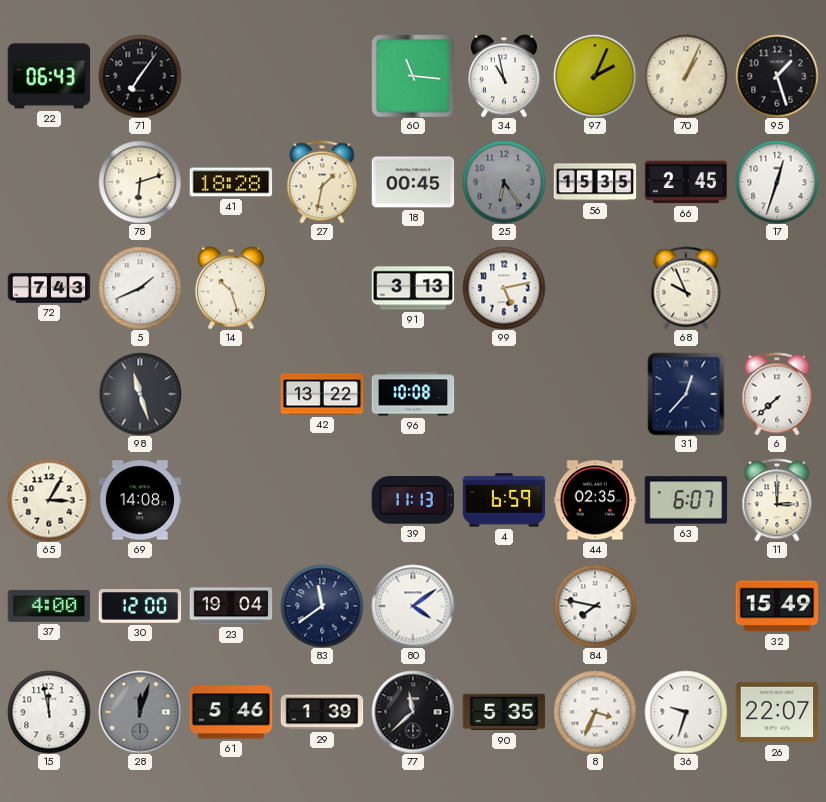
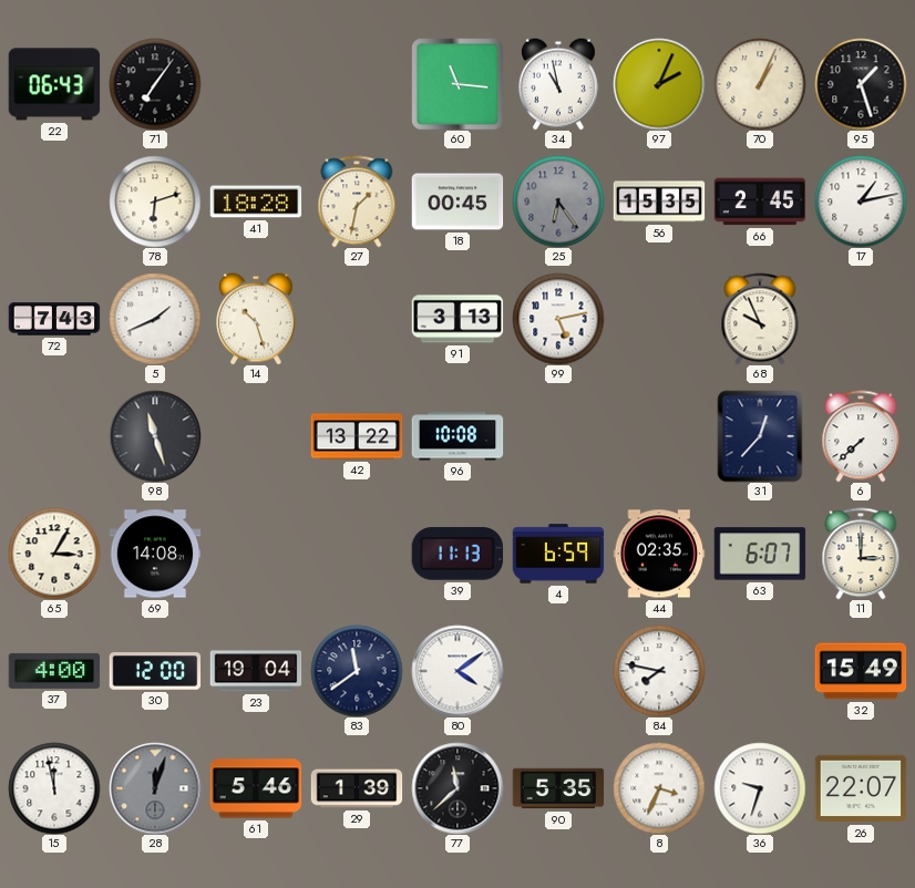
17: 12:33 -> 1:13 (861, 202)
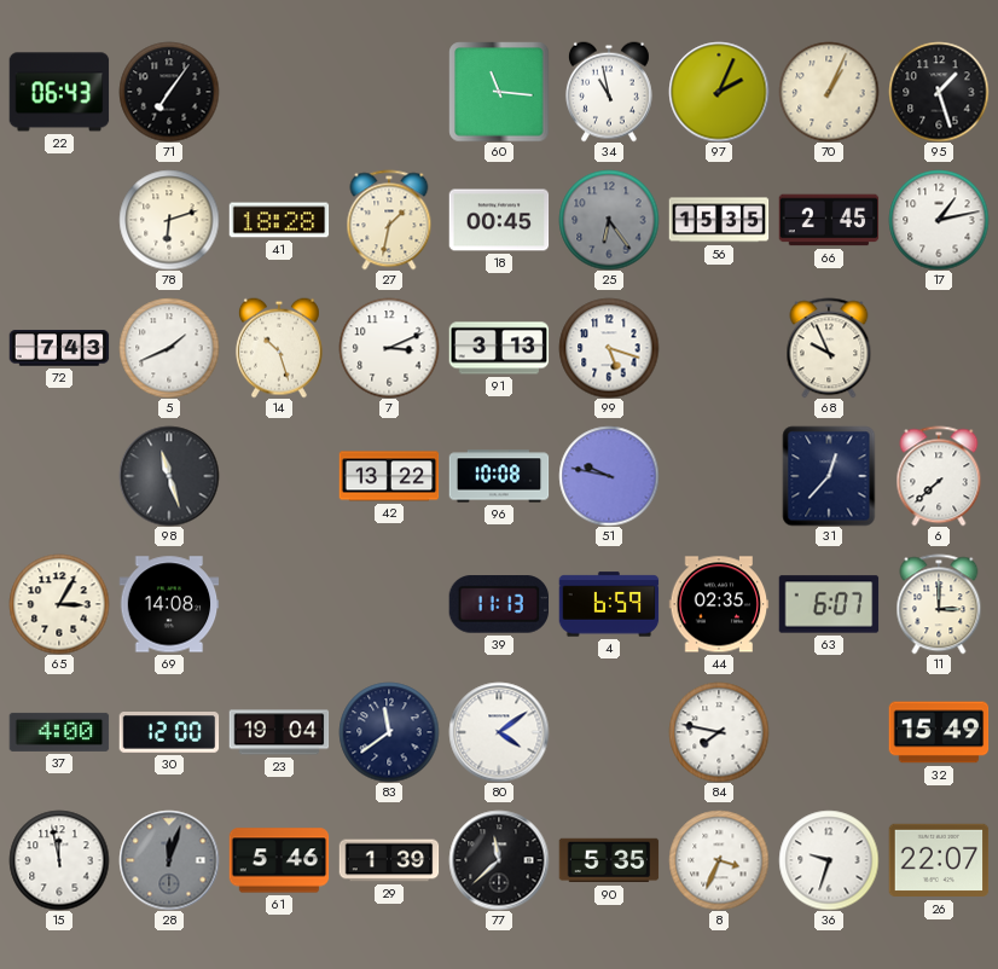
7: none -> 3:11 (389, 348)
99: 5:13 -> 5:18 (609, 348)
51: none -> 9:47 (609, 476)
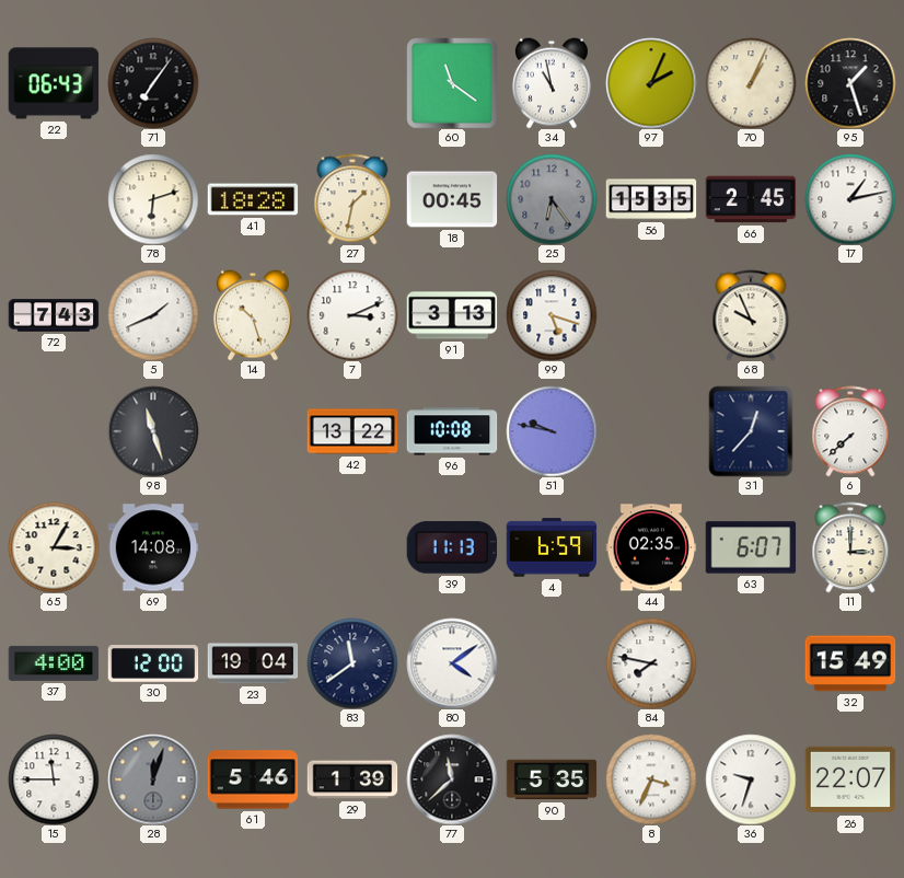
60: 11:16 -> 11:21 (452, 83)
15: 11:58 -> 11:45 (54, 779)
